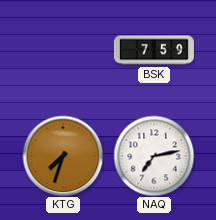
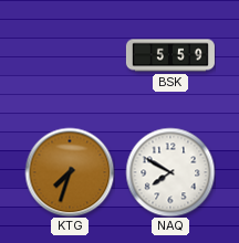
BSK: 7:59 -> 5:59 (170, 55)
NAQ: 7:13 -> 7:50 (170, 172)
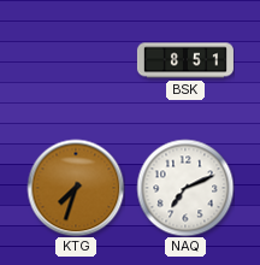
BSK: 5:59 -> 8:51 (185, 60)
NAQ: 7:50 -> 7:11 (185, 188)
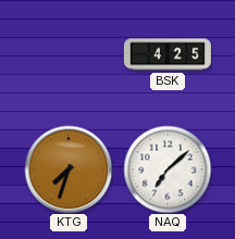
BSK: 8:51 -> 4:25 (168, 54)
NAQ: 7:11 -> 7:08 (168, 169)
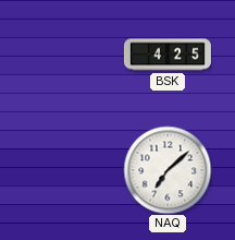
KTG: 7:33 -> none (69, 169)
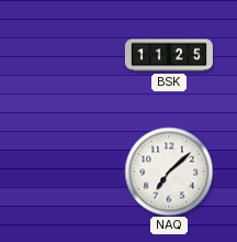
BSK: 4:25 -> 11:25 (169, 55)
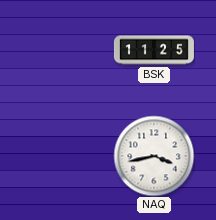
NAQ: 7:08 -> 3:43 (154, 156)
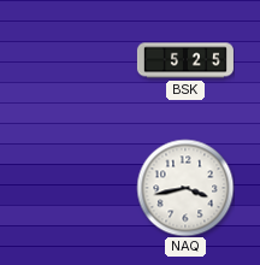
BSK: 11:25 -> 5:25 (185, 60)
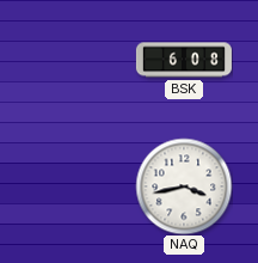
BSK: 5:25 -> 6:08 (184, 60)
